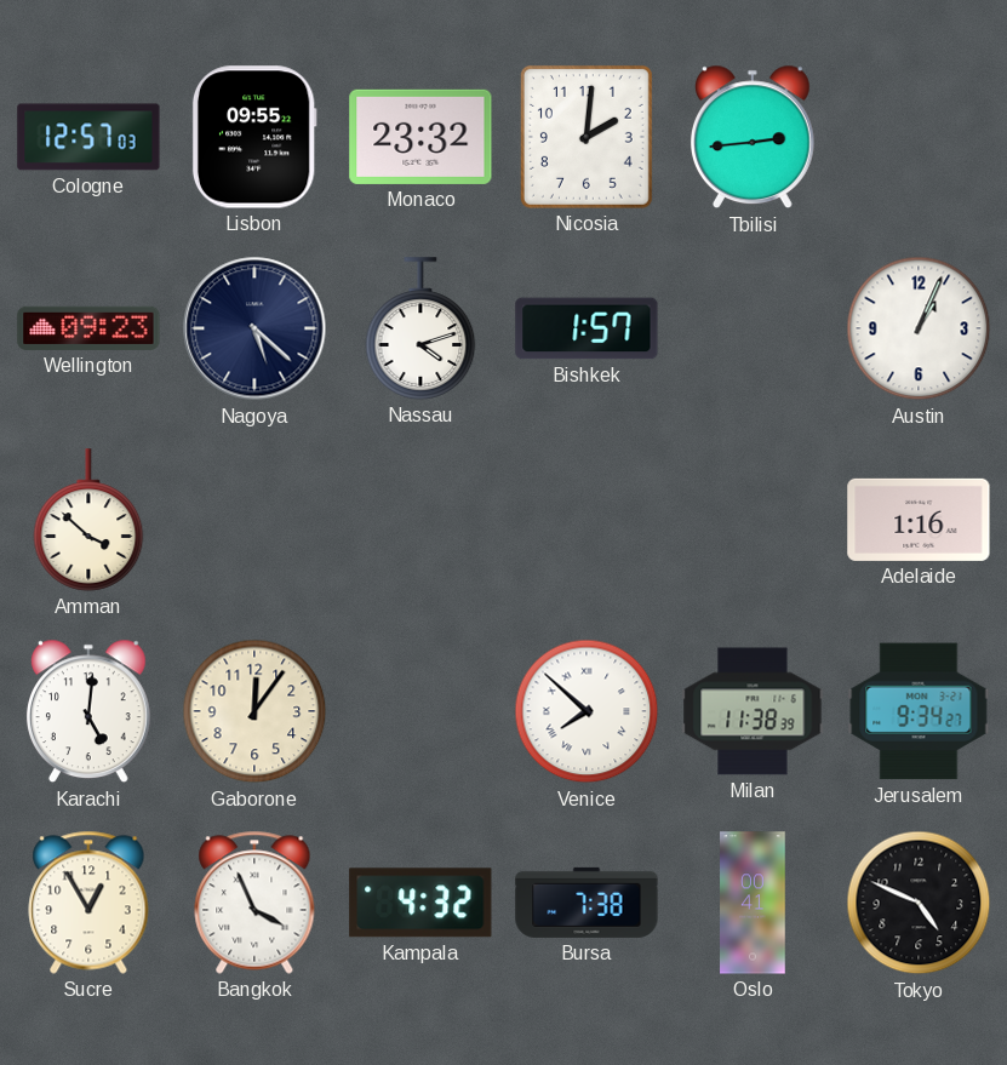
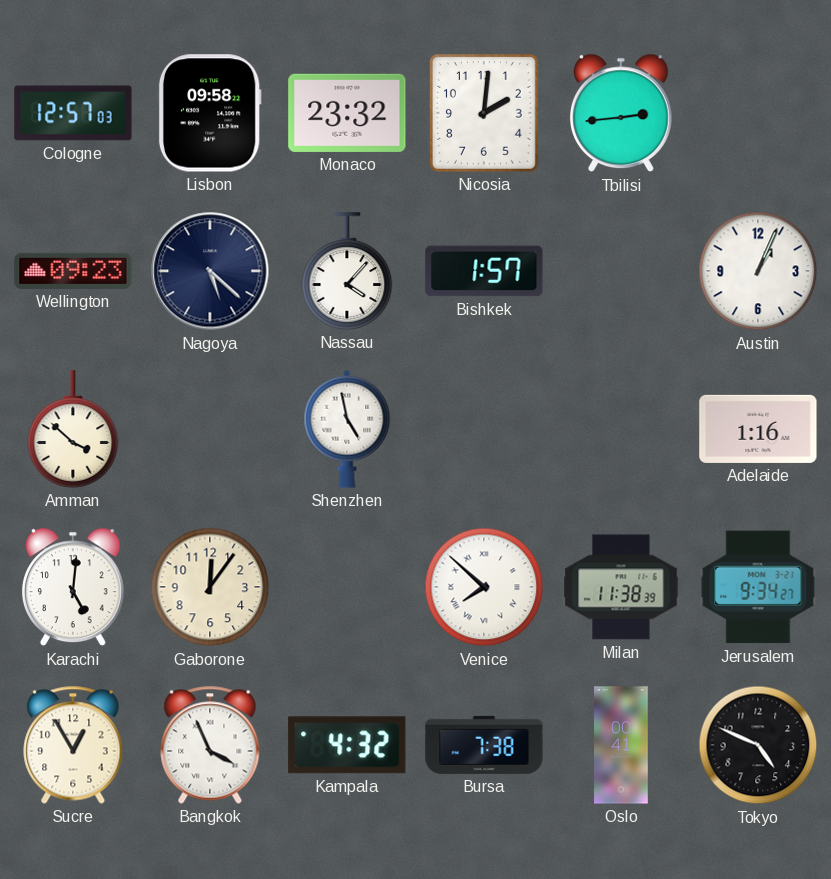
Lisbon: 09:55 -> 09:58 (210, 113)
Nassau: 4:12 -> 4:07 (347, 271)
Shenzhen: none -> 4:58 (347, 429)
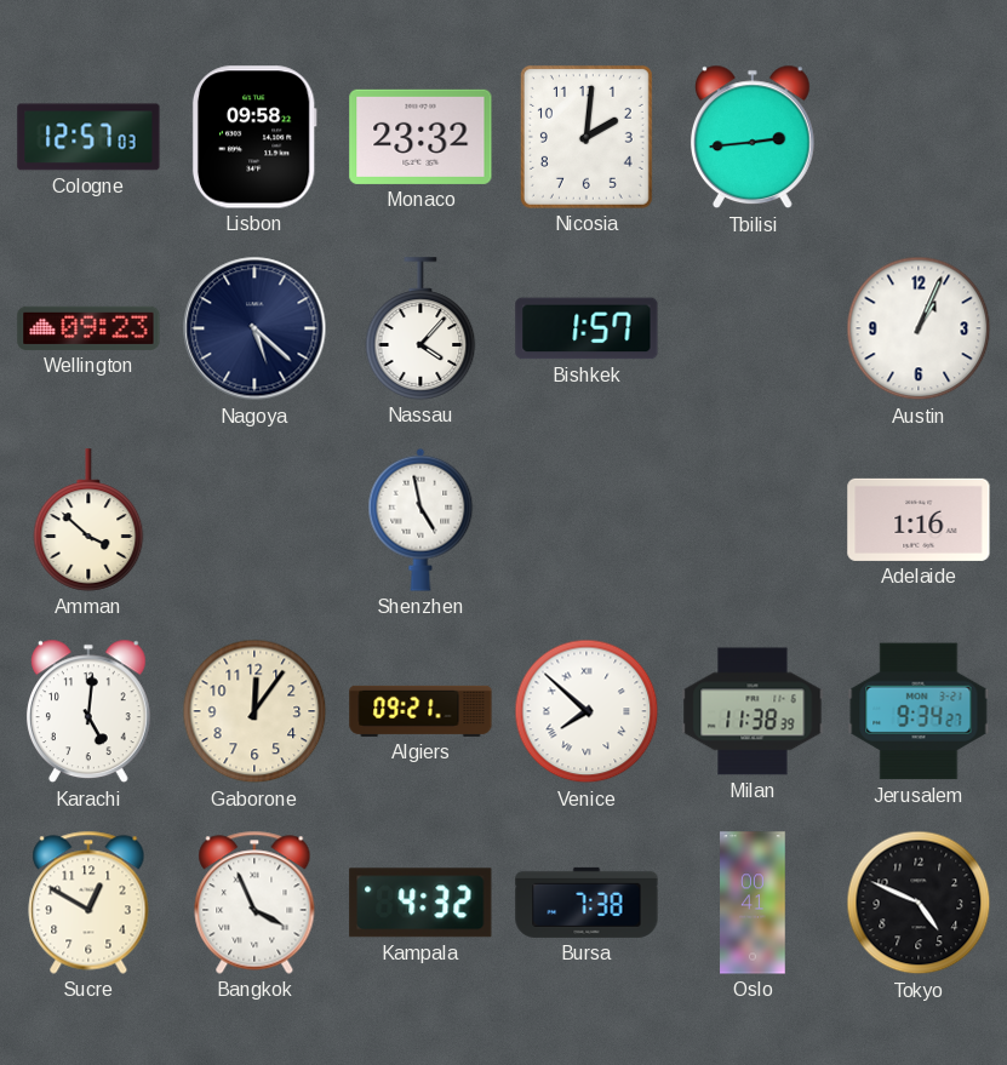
Algiers: none -> 09:21 (420, 711)
Sucre: 12:55 -> 12:50 (88, 903)
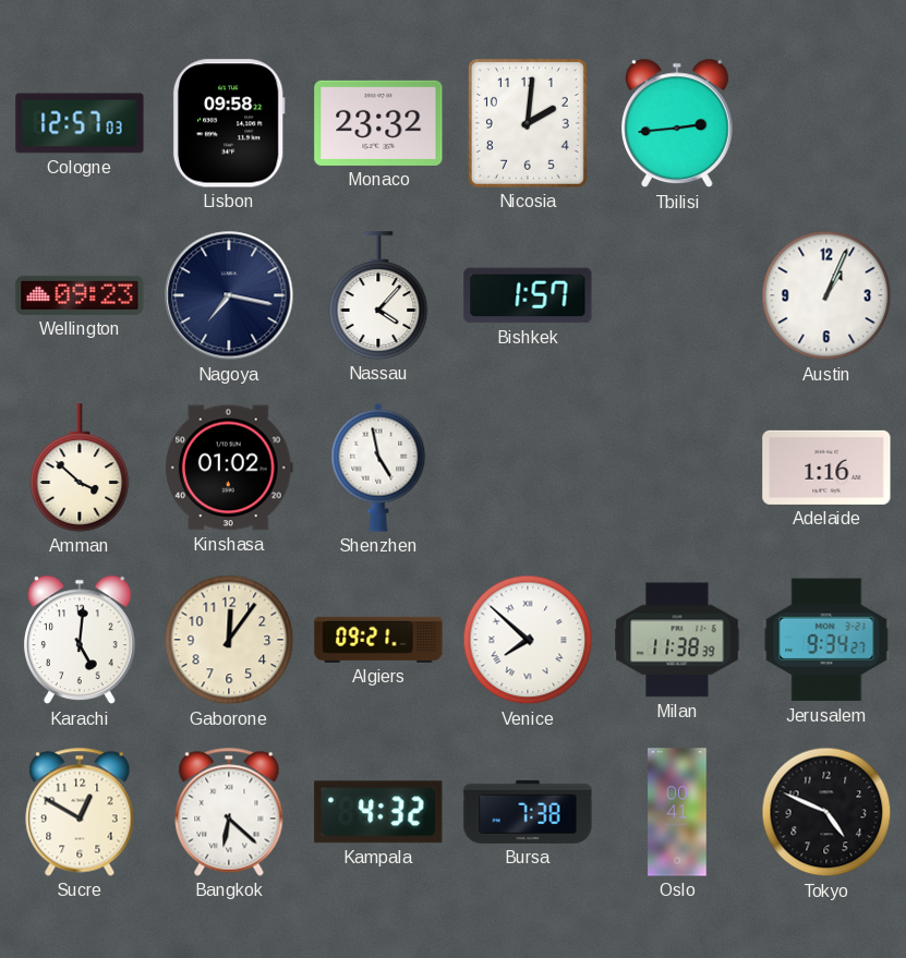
Nagoya: 5:22 -> 7:17 (229, 295)
Kinshasa: none -> 01:02 (230, 468)
Bangkok: 3:56 -> 6:22 (229, 812)
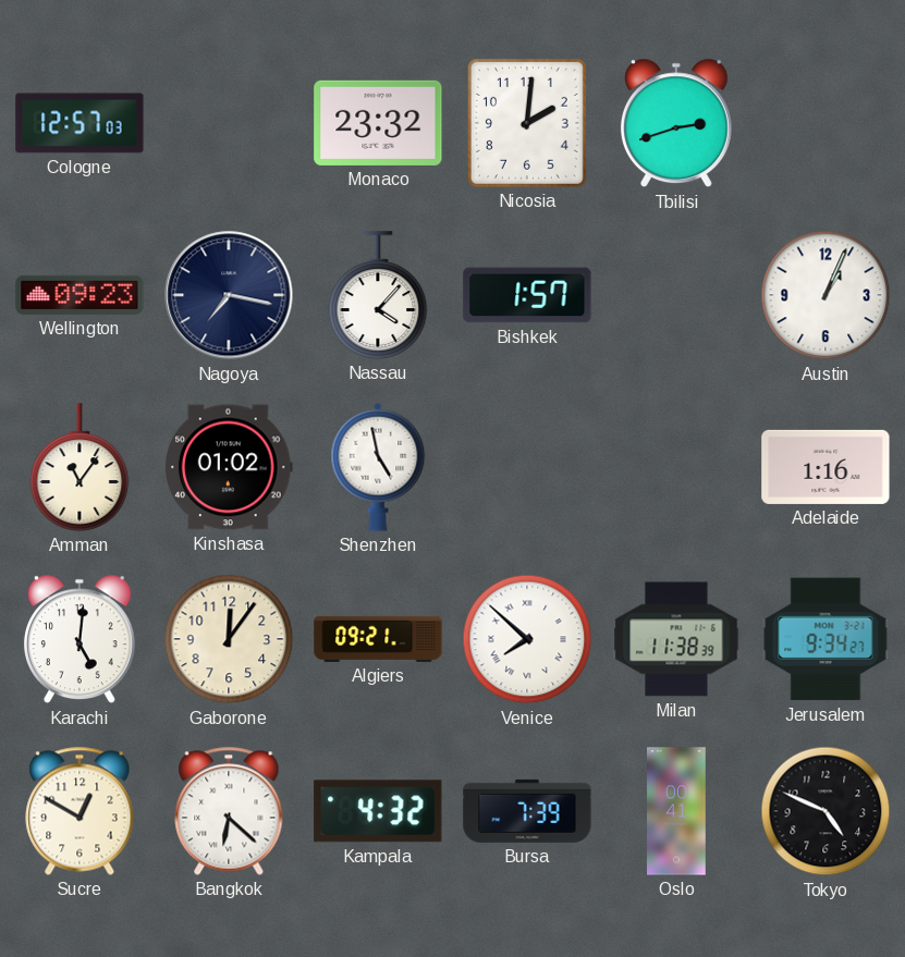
Lisbon: 09:58 -> none (229, 123)
Tbilisi: 2:44 -> 2:42 (676, 123)
Amman: 3:52 -> 11:06 (80, 467)
Bursa: 7:38 -> 7:39 (527, 811)
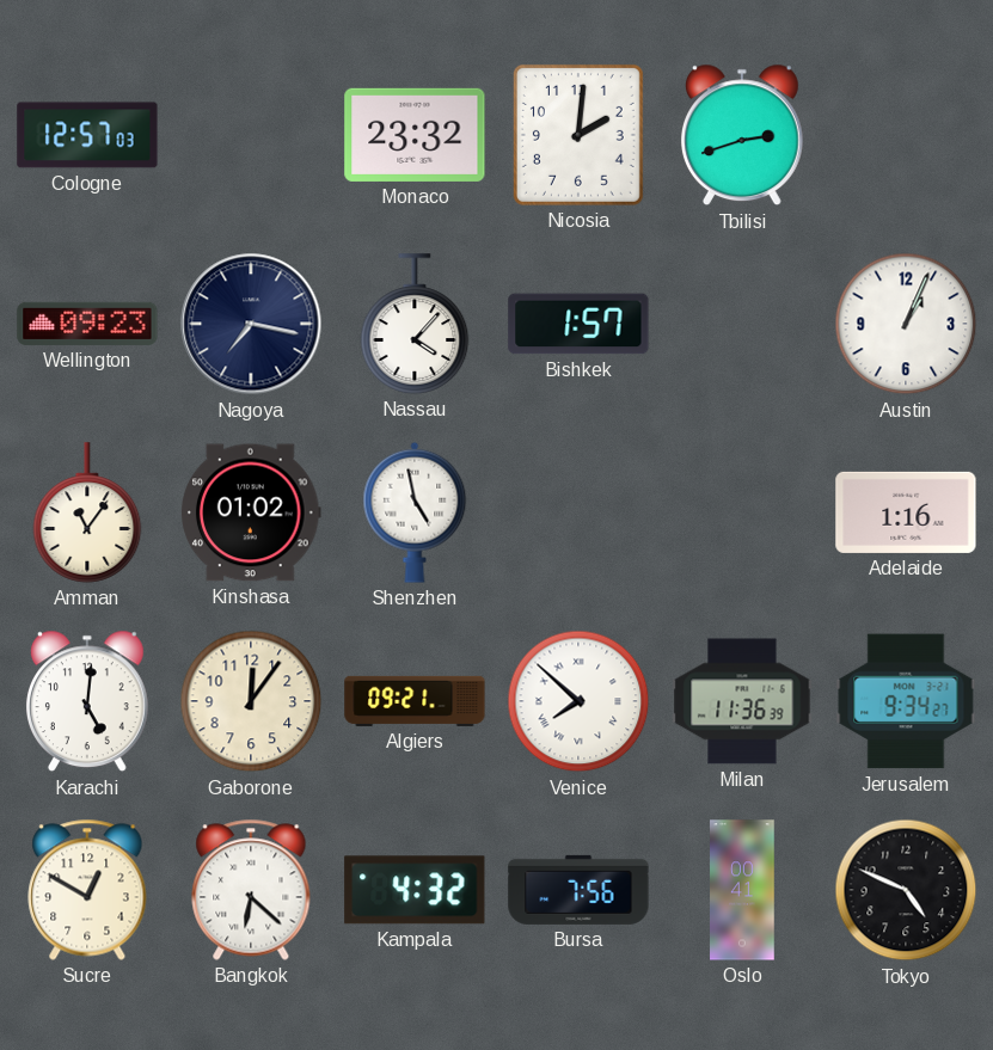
Milan: 11:38 -> 11:36 (742, 701)
Bursa: 7:39 -> 7:56 (578, 890)
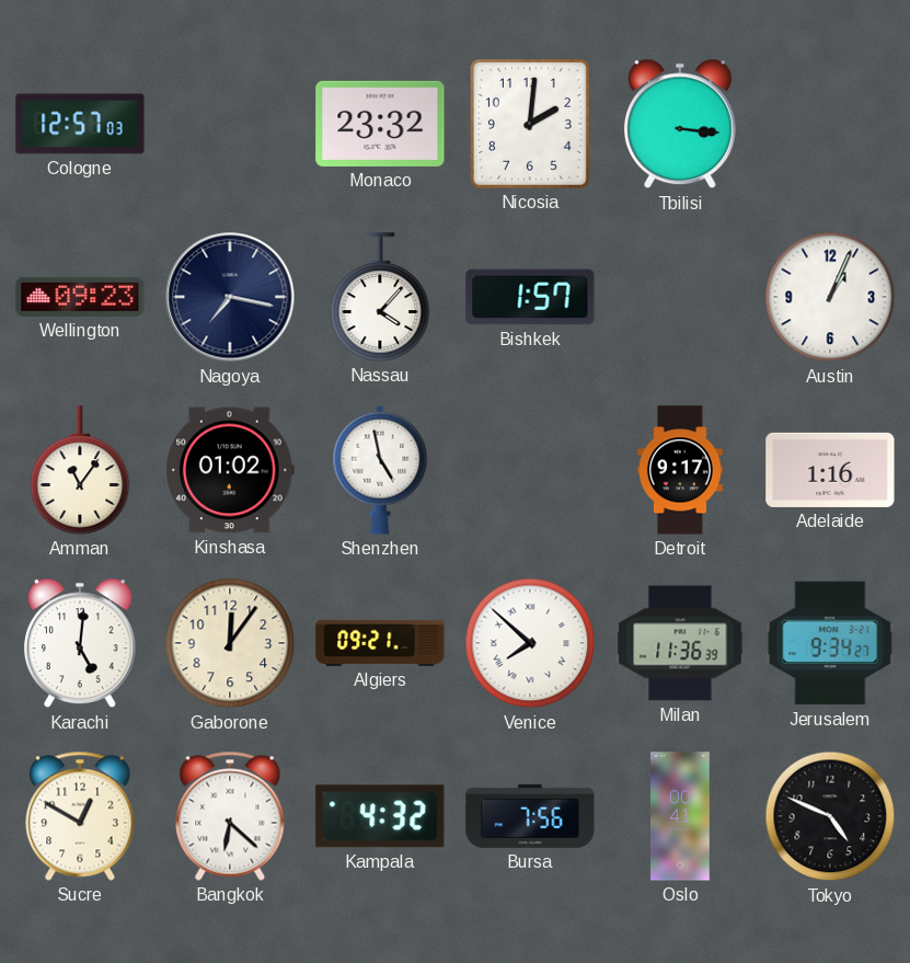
Tbilisi: 2:42 -> 3:16 (680, 124)
Detroit: none -> 9:17 (681, 470)
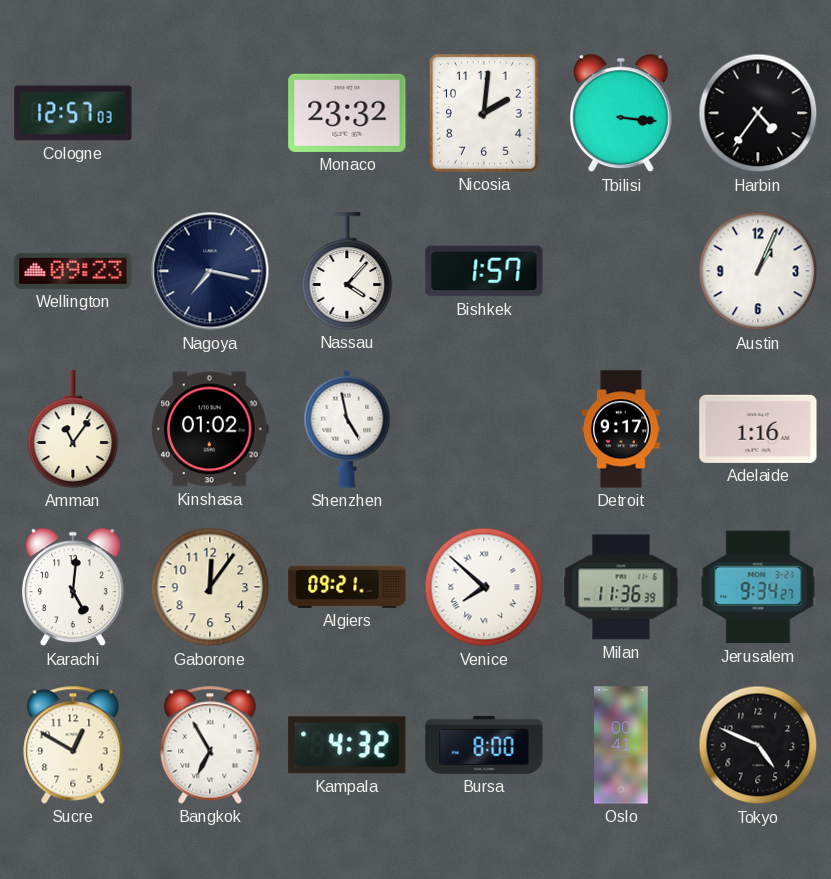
Harbin: none -> 4:36 (758, 113)
Bangkok: 6:22 -> 6:55 (210, 745)
Bursa: 7:56 -> 8:00 (484, 745)
